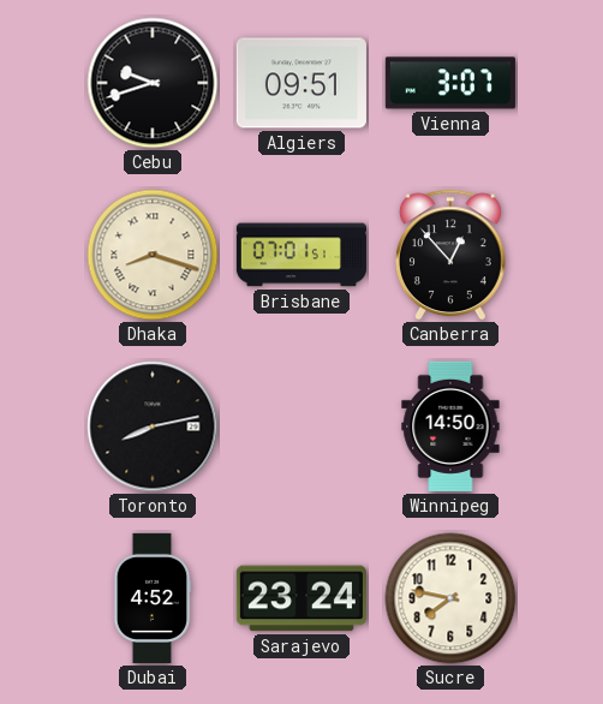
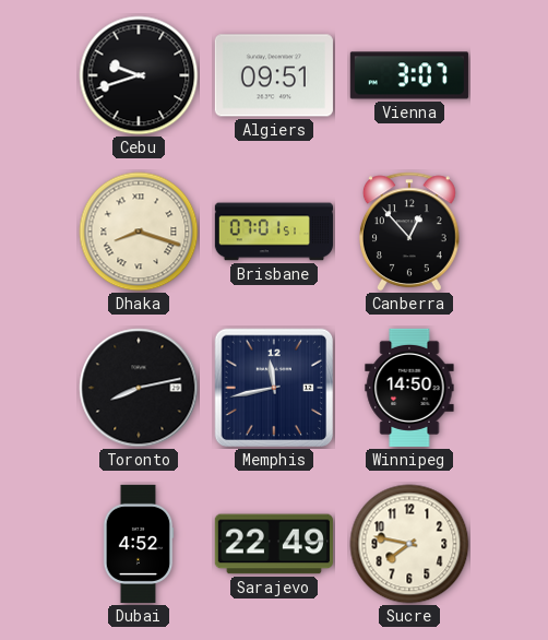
Memphis: none -> 11:43 (274, 388)
Sarajevo: 23:24 -> 22:49 (274, 544)
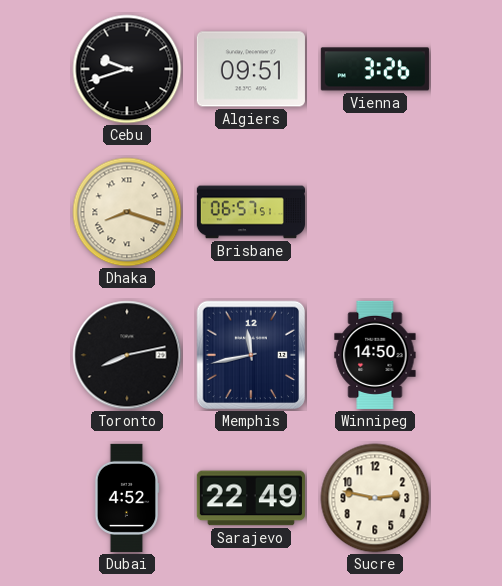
Vienna: 3:07 -> 3:26 (375, 69)
Brisbane: 07:01 -> 06:57 (251, 212)
Canberra: 12:53 -> none (409, 232)
Sucre: 7:47 -> 2:47 (375, 498)
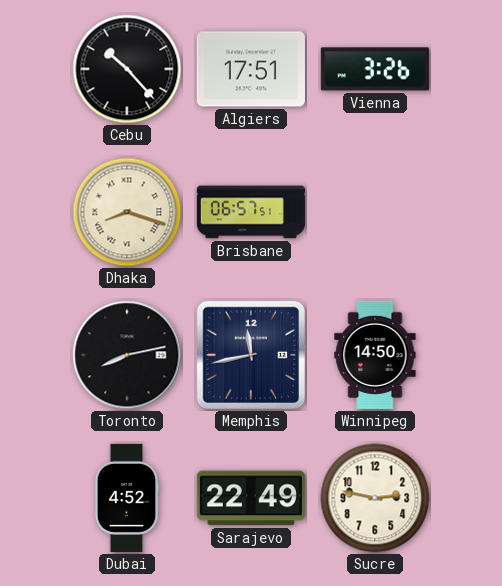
Cebu: 9:42 -> 10:23 (127, 69)
Algiers: 09:51 -> 17:51 (251, 69)
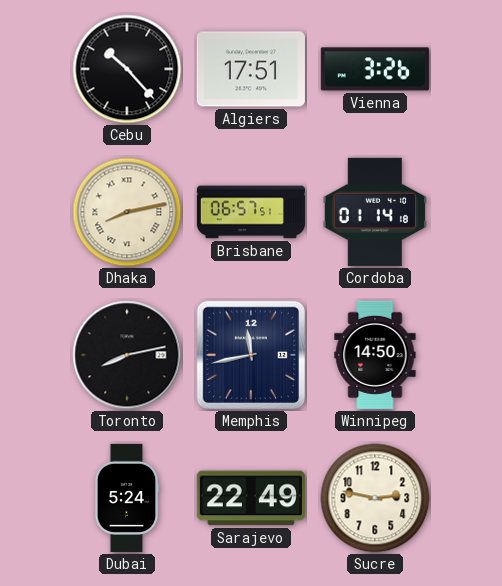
Dhaka: 8:18 -> 8:13 (127, 212)
Cordoba: none -> 01:14 (374, 212)
Dubai: 4:52 -> 5:24 (127, 498)
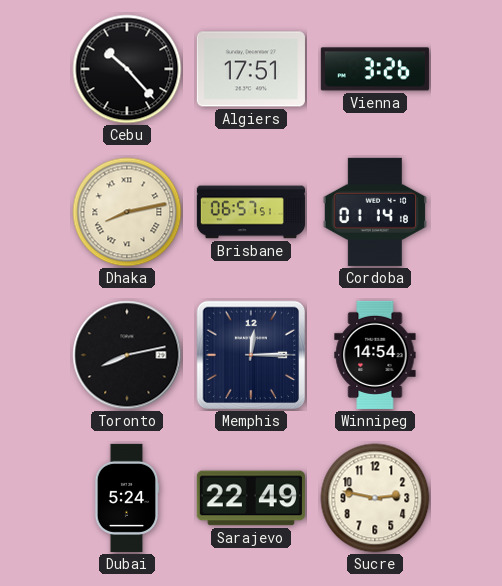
Memphis: 11:43 -> 12:15 (251, 355)
Winnipeg: 14:50 -> 14:54 (375, 355)
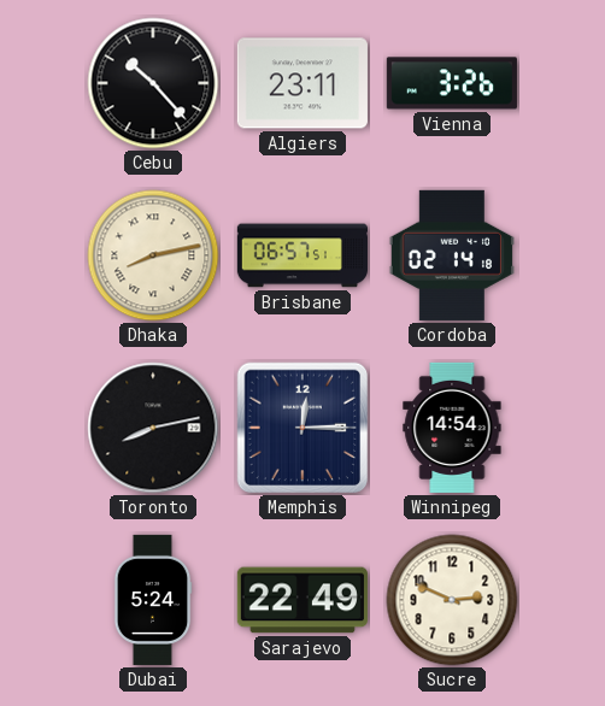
Algiers: 17:51 -> 23:11 (302, 83)
Cordoba: 01:14 -> 02:14 (451, 255)
Sucre: 2:47 -> 2:49 (452, 600)
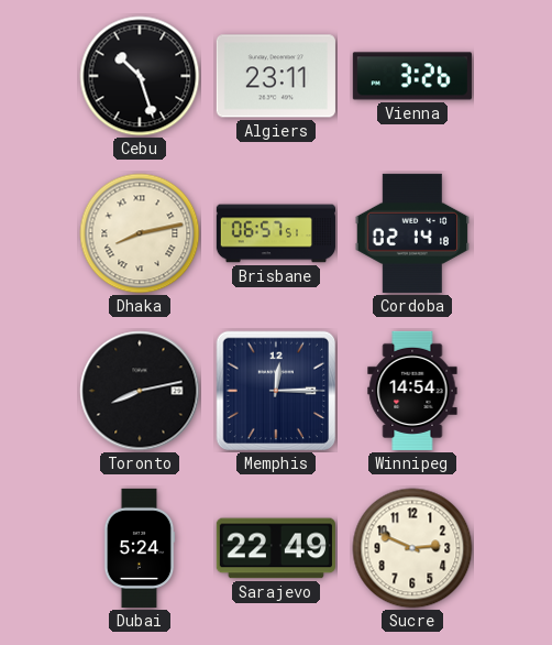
Cebu: 10:23 -> 10:27 (140, 76)
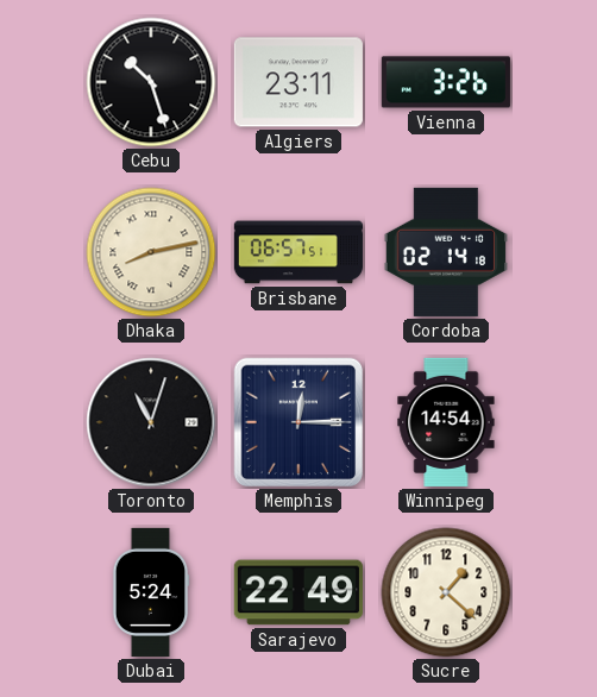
Toronto: 8:13 -> 11:03 (151, 422)
Sucre: 2:49 -> 1:22 (446, 592)
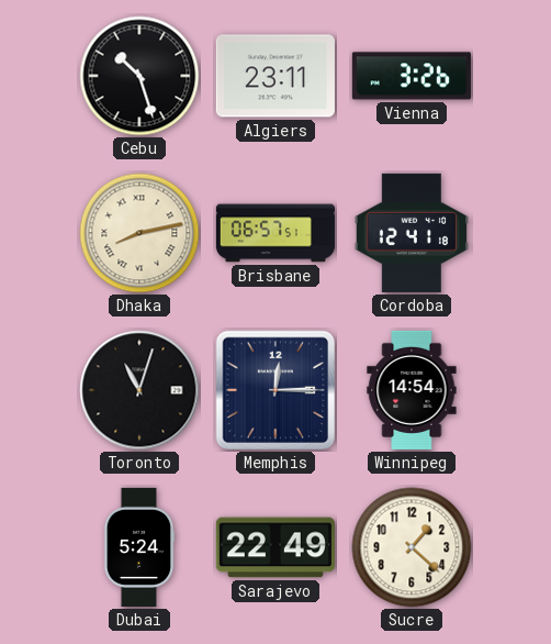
Cordoba: 02:14 -> 12:41 (411, 233)
